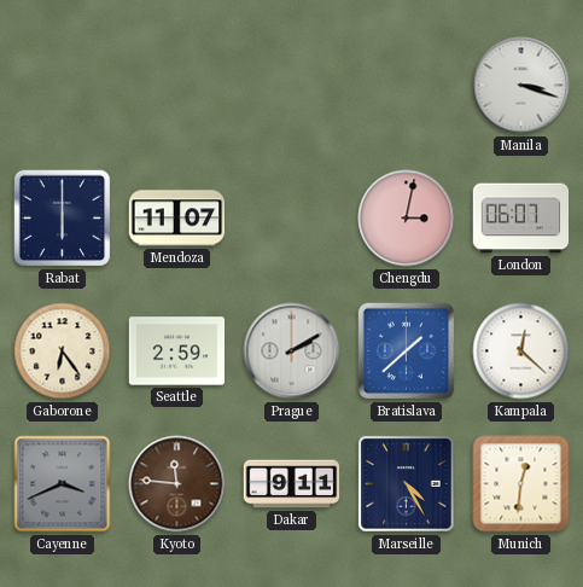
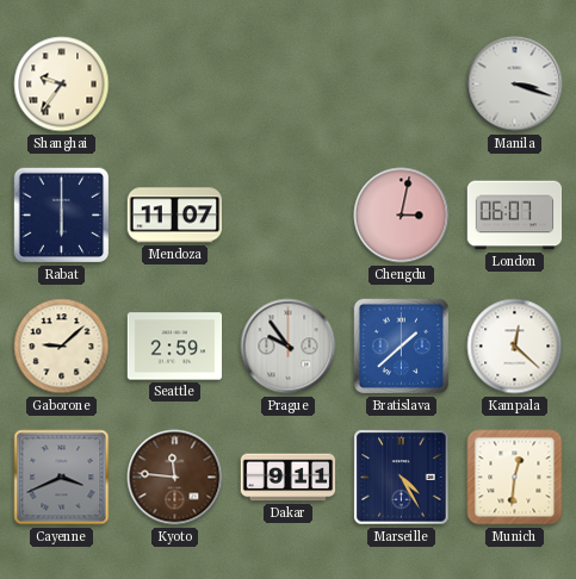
Shanghai: none -> 9:36 (62, 85)
Gaborone: 6:24 -> 9:08 (62, 347)
Prague: 2:10 -> 9:54 (289, 347)
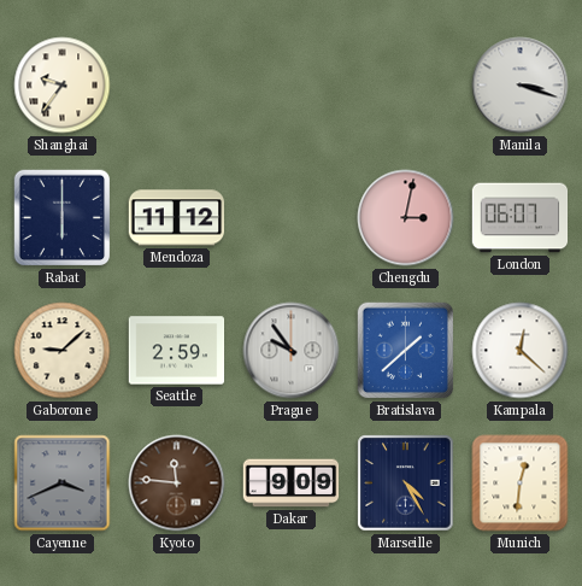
Mendoza: 11:07 -> 11:12 (177, 218)
Dakar: 9:11 -> 9:09 (292, 484)
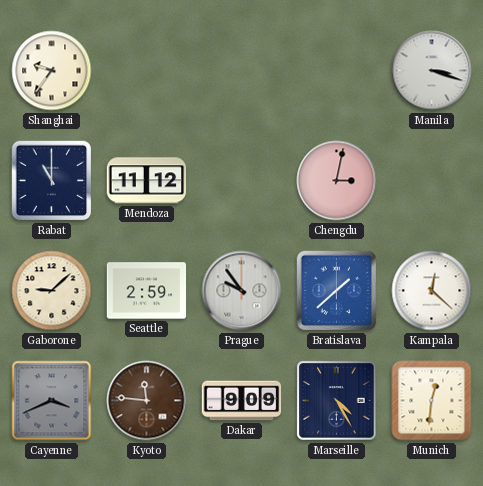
Rabat: 6:00 -> 11:00 (52, 181)
London: 06:07 -> none (521, 218)
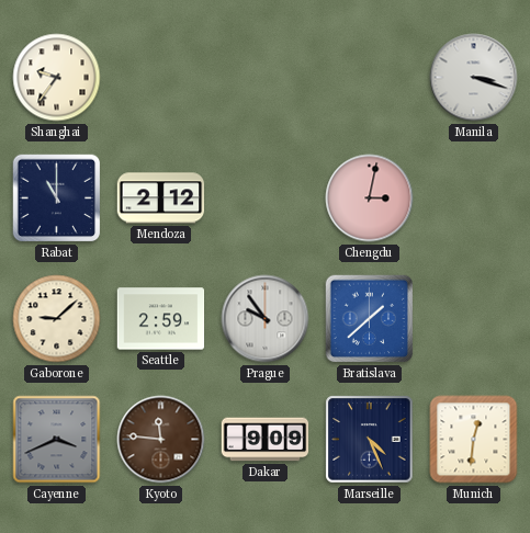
Mendoza: 11:12 -> 2:12 (161, 199)
Kampala: 12:22 -> none (432, 291)
Marseille: 4:25 -> 4:26 (370, 440)
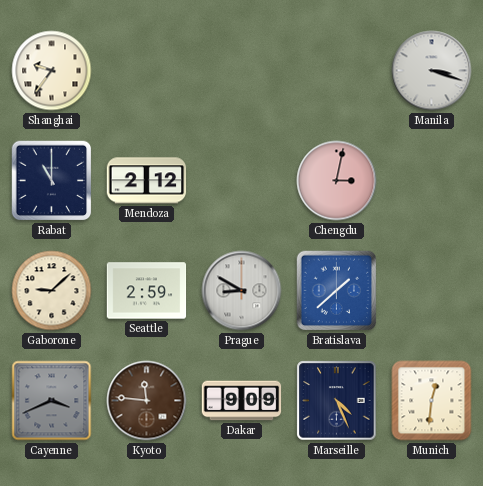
Prague: 9:54 -> 8:50 (242, 291)
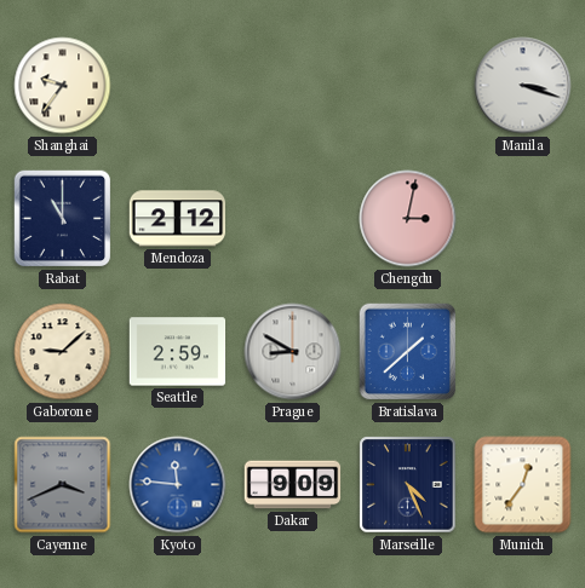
Kyoto dial: brown -> blue (178, 485)
Munich: 12:31 -> 12:36 (523, 485)
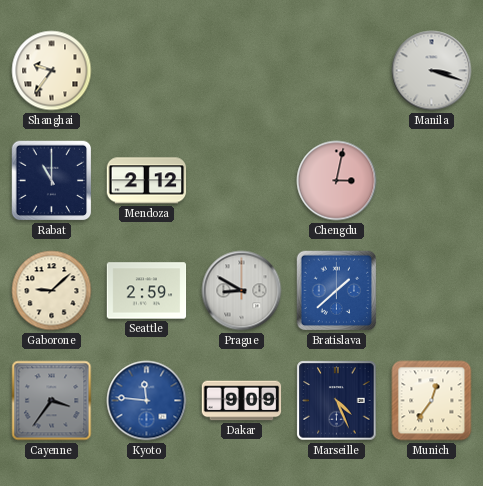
Cayenne: 3:41 -> 3:36 (52, 401)
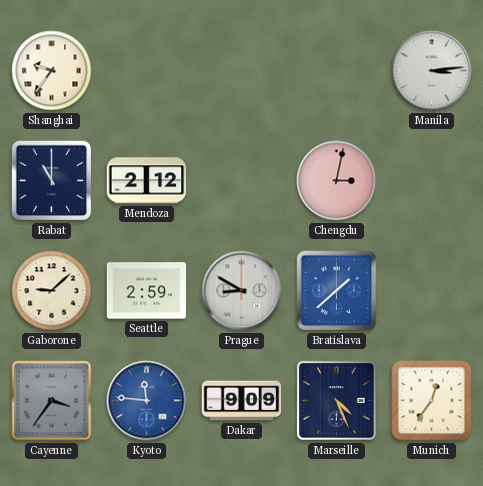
Manila: 3:18 -> 3:14 (432, 71)
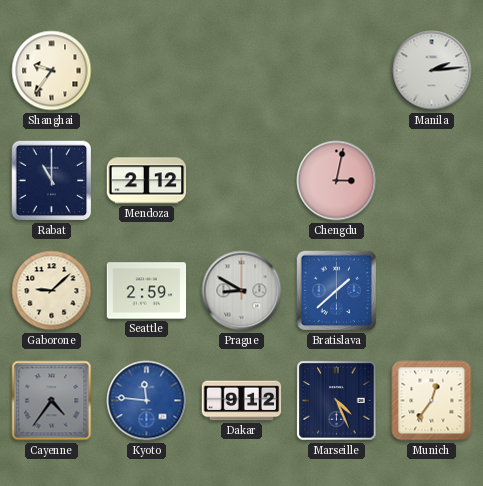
Manila: 3:14 -> 2:14 (432, 71)
Cayenne: 3:36 -> 4:36 (52, 401)
Dakar: 9:09 -> 9:12 (242, 401)
